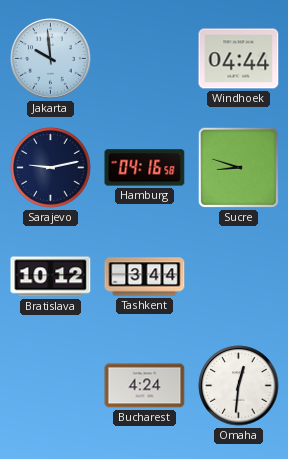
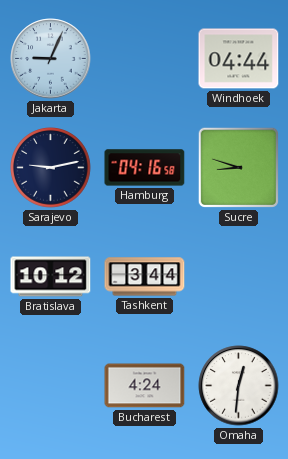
Jakarta: 9:59 -> 9:04 (51, 59)
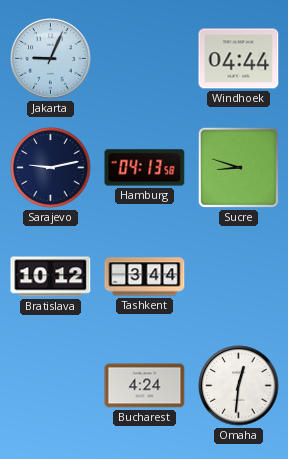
Hamburg: 04:16 -> 04:13 (145, 168)
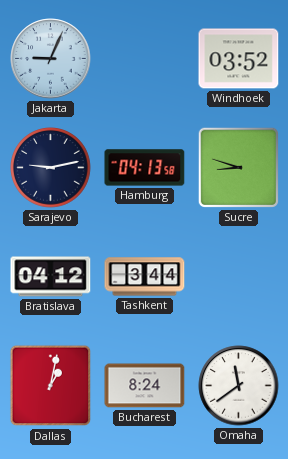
Windhoek: 04:44 -> 03:52 (239, 59)
Bratislava: 10:12 -> 04:12 (51, 277)
Dallas: none -> 1:02 (51, 386)
Bucharest: 4:24 -> 8:24 (145, 386)
Omaha: 12:31 -> 11:39 (239, 386)
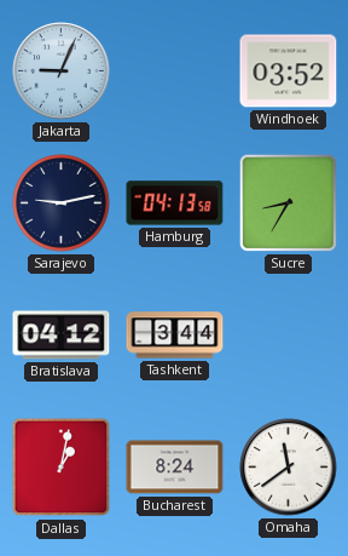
Sucre: 8:48 -> 8:35 (288, 202)
